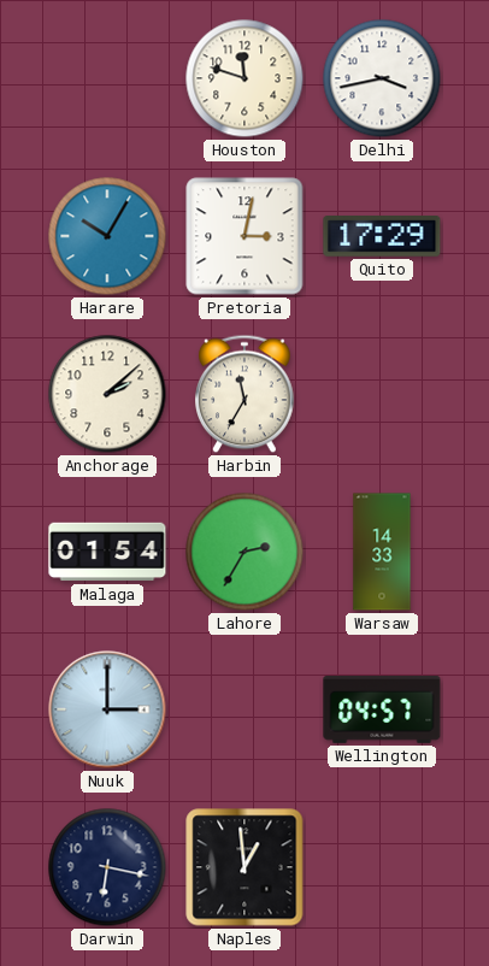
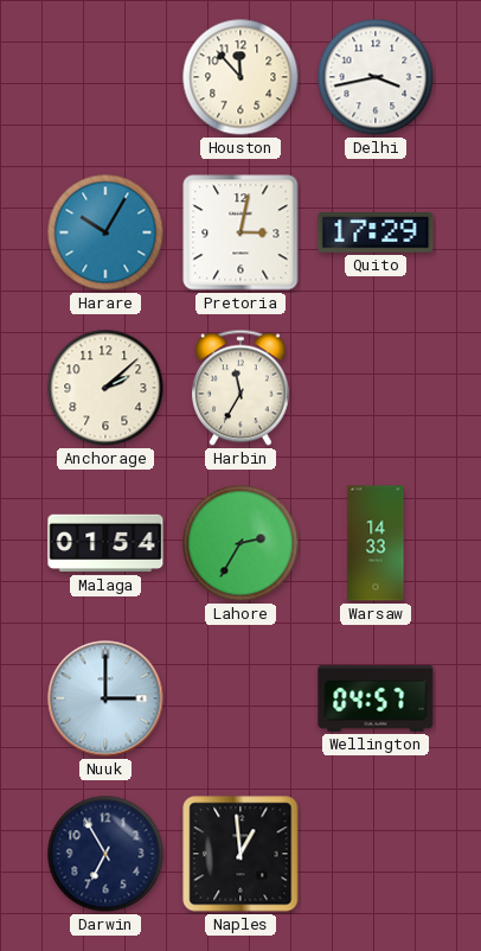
Houston: 11:48 -> 11:53 (240, 77)
Darwin: 6:17 -> 6:55 (105, 854)
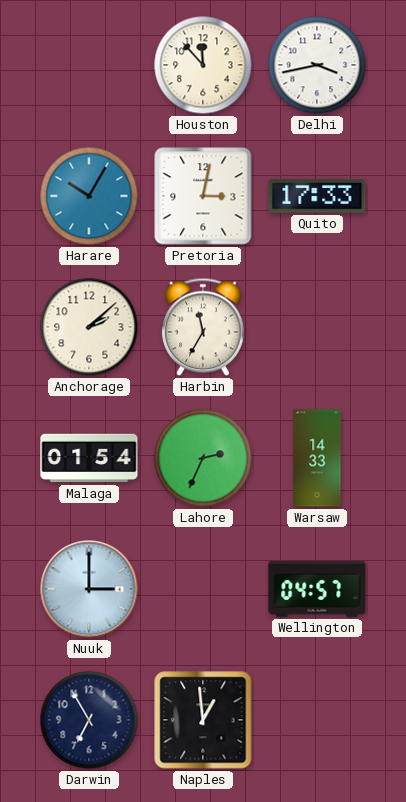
Quito: 17:29 -> 17:33 (317, 197)
Lahore: 2:35 -> 2:34 (203, 458)
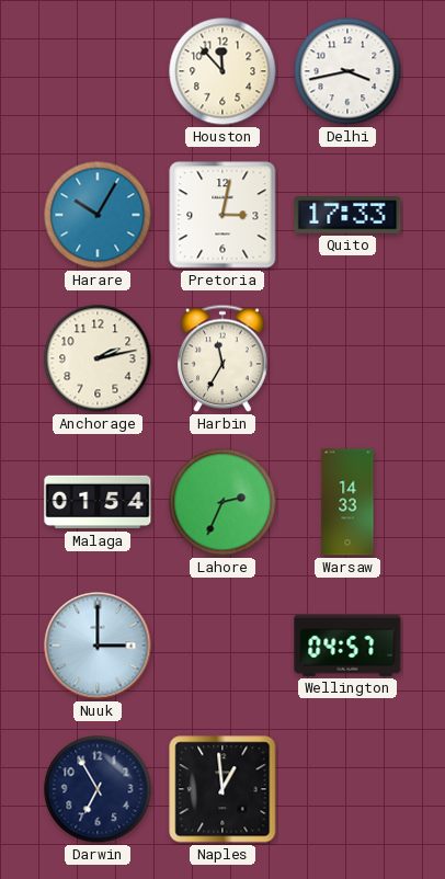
Anchorage: 2:08 -> 2:13 (98, 358)
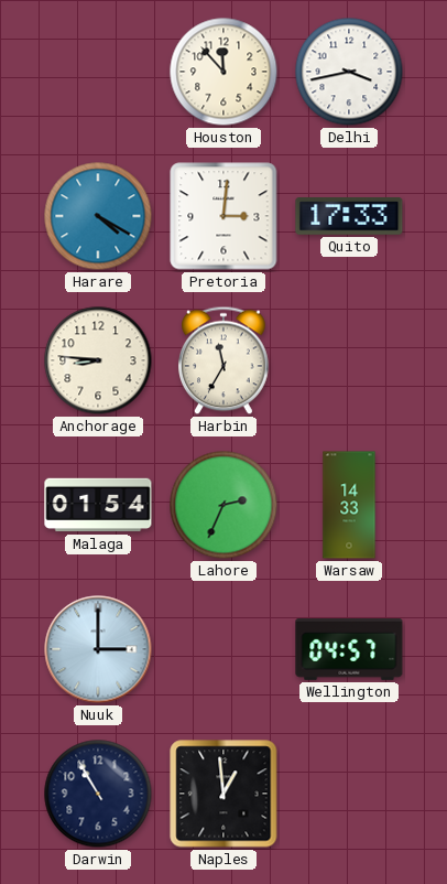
Harare: 10:05 -> 4:20 (98, 216)
Pretoria: 3:02 -> 3:01 (223, 216)
Anchorage: 2:13 -> 8:46 (98, 360)
Darwin: 6:55 -> 10:55 (98, 794)
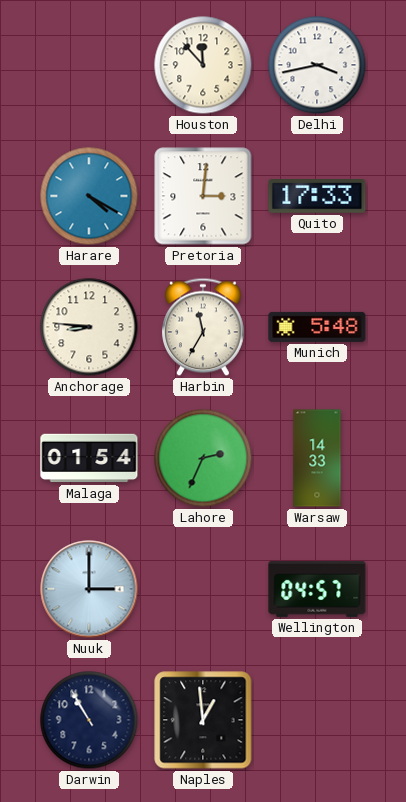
Munich: none -> 5:48 (317, 327)
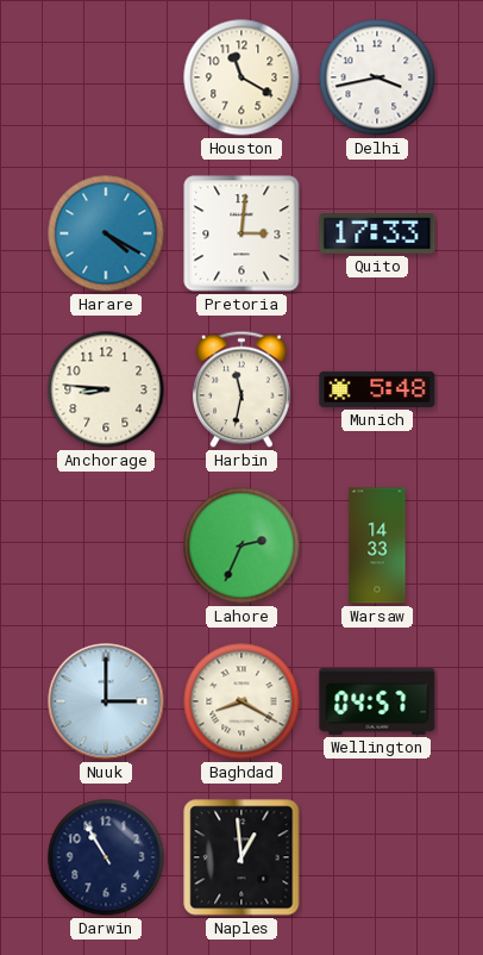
Houston: 11:53 -> 11:20 (241, 77)
Harbin: 11:35 -> 11:32 (243, 389)
Malaga: 01:54 -> none (89, 458)
Baghdad: none -> 8:20 (241, 701)
